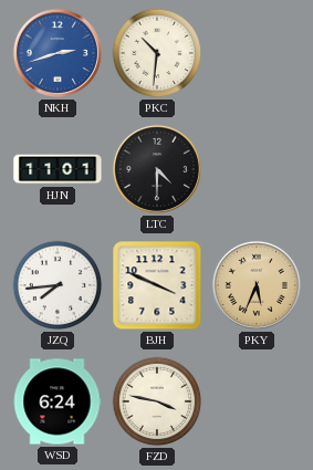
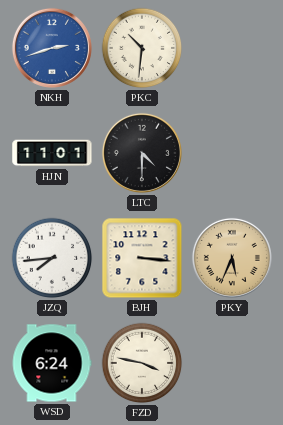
BJH: 3:49 -> 3:16 (142, 258)
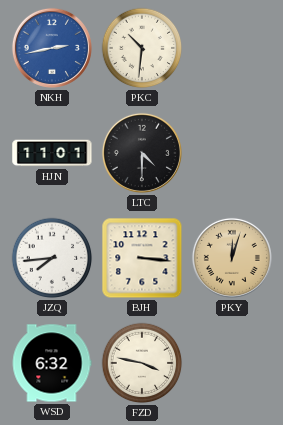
NKH: 2:42 -> 2:43 (52, 48)
PKY: 5:34 -> 12:03 (232, 258)
WSD: 6:24 -> 6:32 (52, 363)
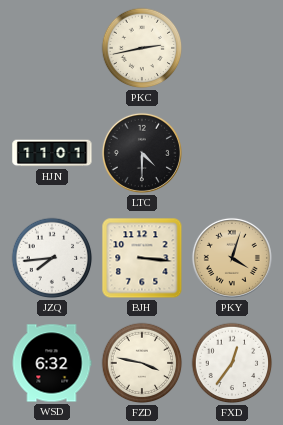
NKH: 2:43 -> none (52, 48)
PKC: 10:31 -> 2:43 (142, 48)
PKY: 12:03 -> 4:03 (232, 258)
FXD: none -> 12:36 (232, 363)
